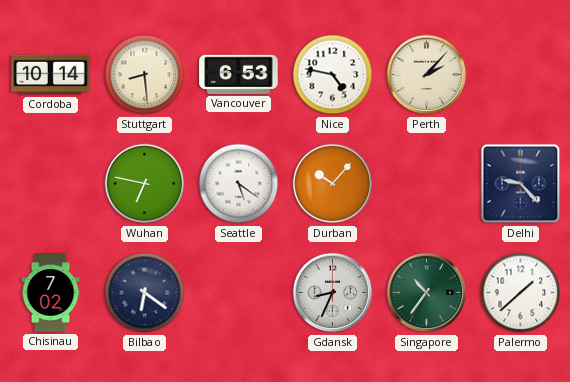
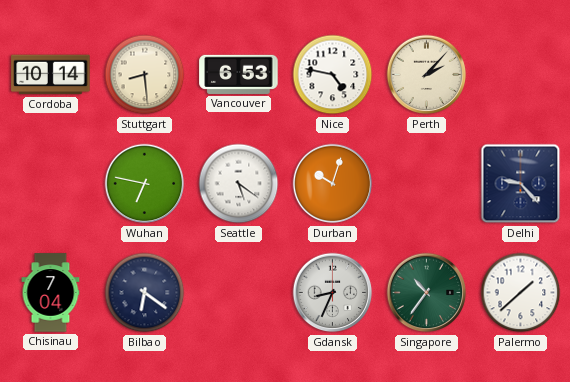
Durban: 10:07 -> 10:03 (333, 184)
Chisinau: 7:02 -> 7:04 (51, 293)
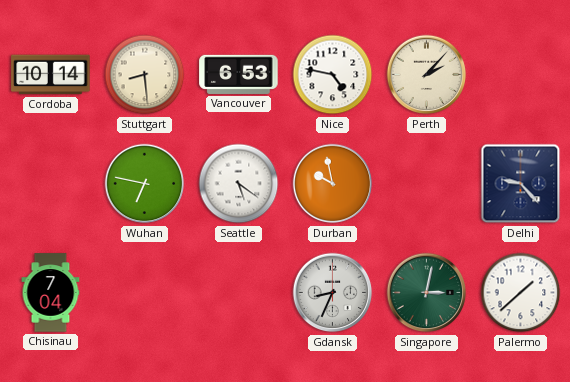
Durban: 10:03 -> 9:58 (333, 184)
Bilbao: 6:21 -> none (145, 293)
Singapore: 10:36 -> 3:02 (427, 293)
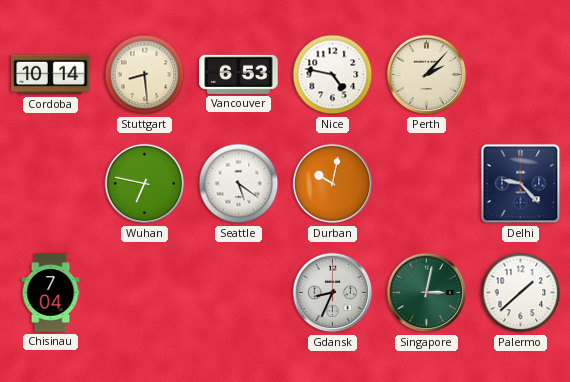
Durban: 9:58 -> 10:02 (333, 184)
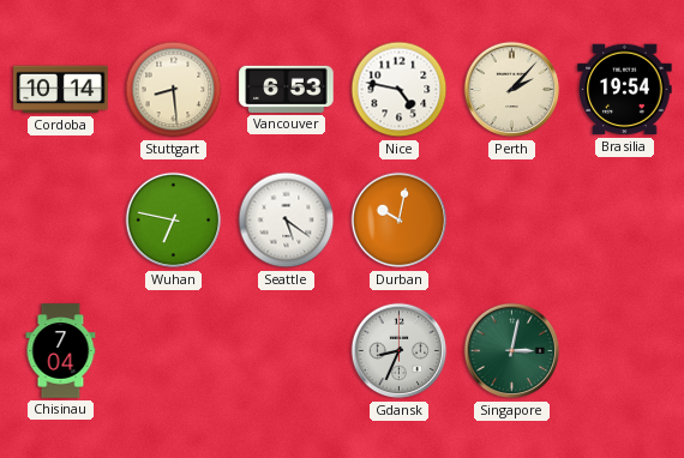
Brasilia: none -> 19:54 (625, 90)
Delhi: 9:23 -> none (521, 184)
Palermo: 1:38 -> none (521, 293)
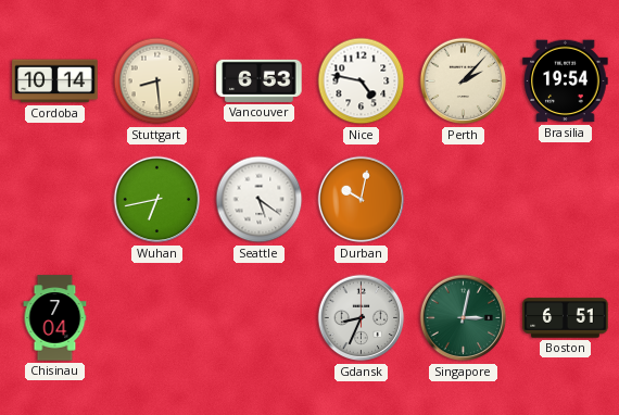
Wuhan: 6:47 -> 6:43 (157, 200)
Boston: none -> 6:51 (566, 318)
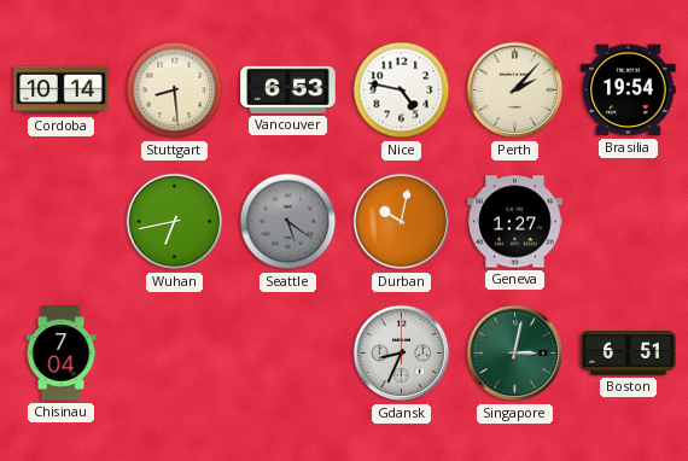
Seattle dial: white -> grey (288, 222)
Geneva: none -> 1:27 (515, 222)
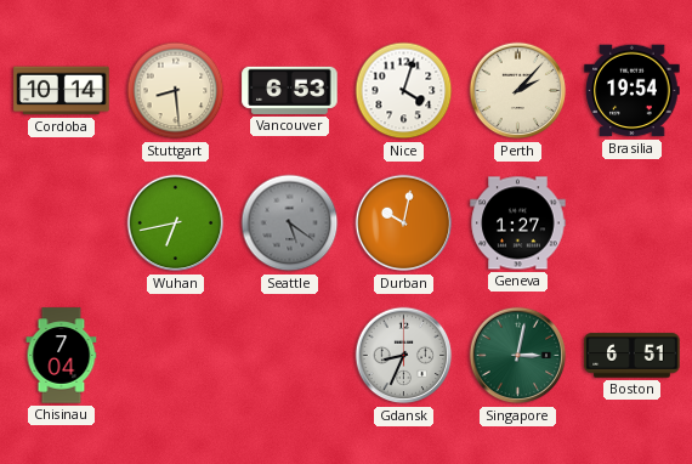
Nice: 4:47 -> 4:03 (404, 91)
